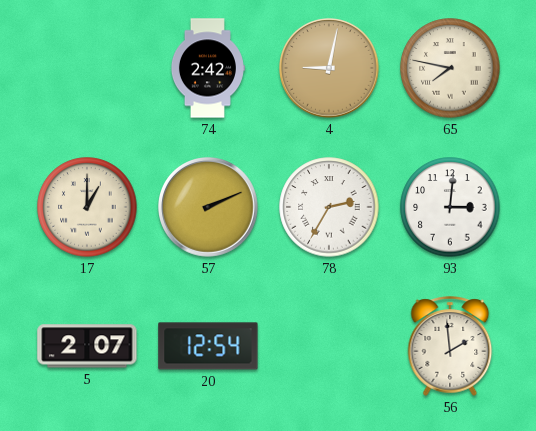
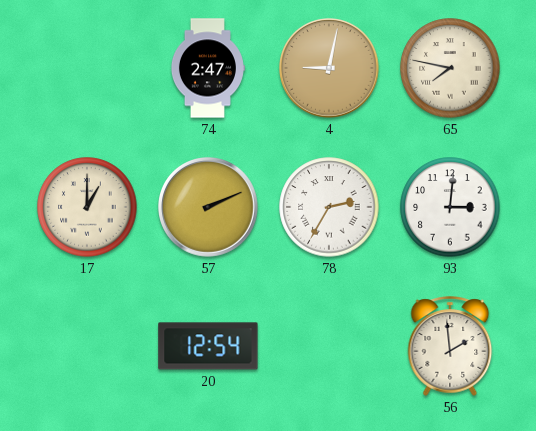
74: 2:42 -> 2:47 (207, 68)
5: 2:07 -> none (87, 346)
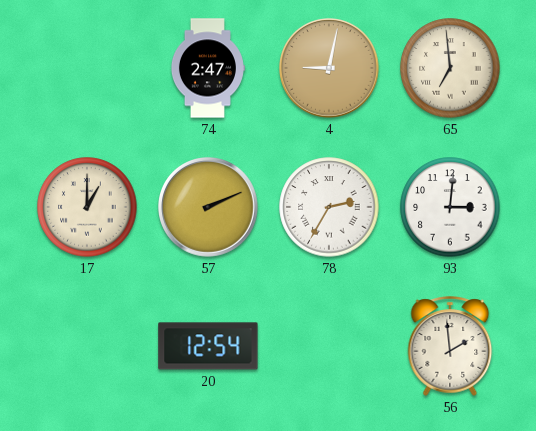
65: 7:47 -> 6:59 (450, 68)
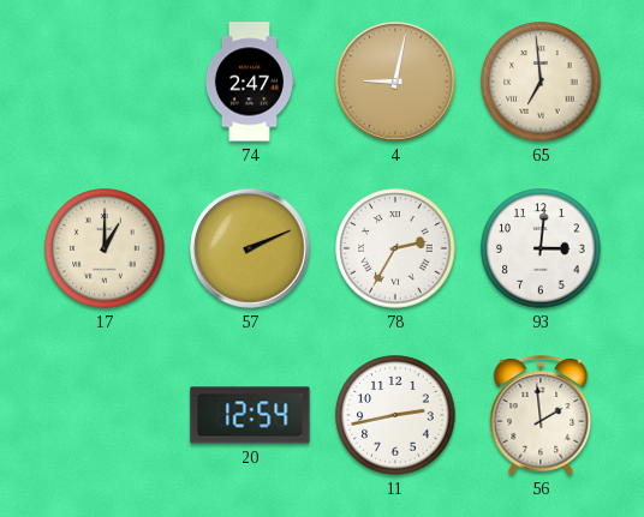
11: none -> 2:43 (395, 415)
